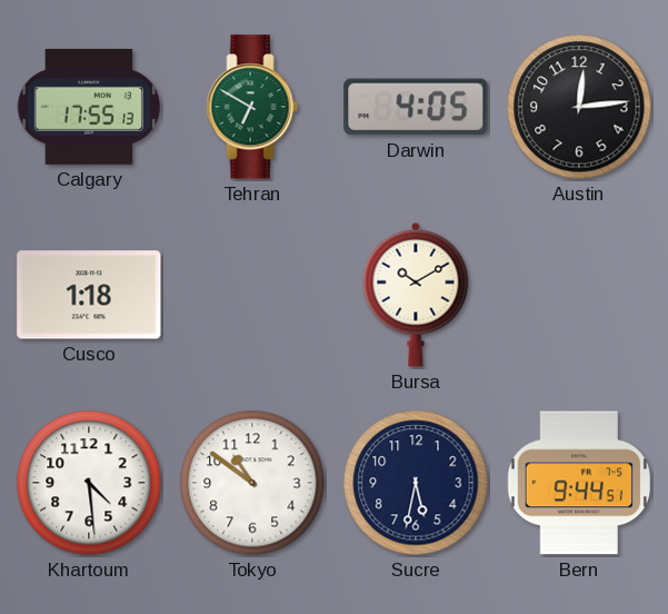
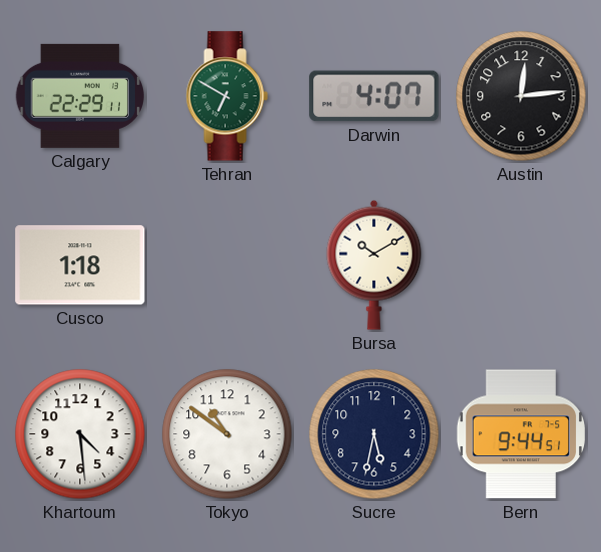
Calgary: 17:55 -> 22:29 (80, 96)
Darwin: 4:05 -> 4:07 (374, 96)
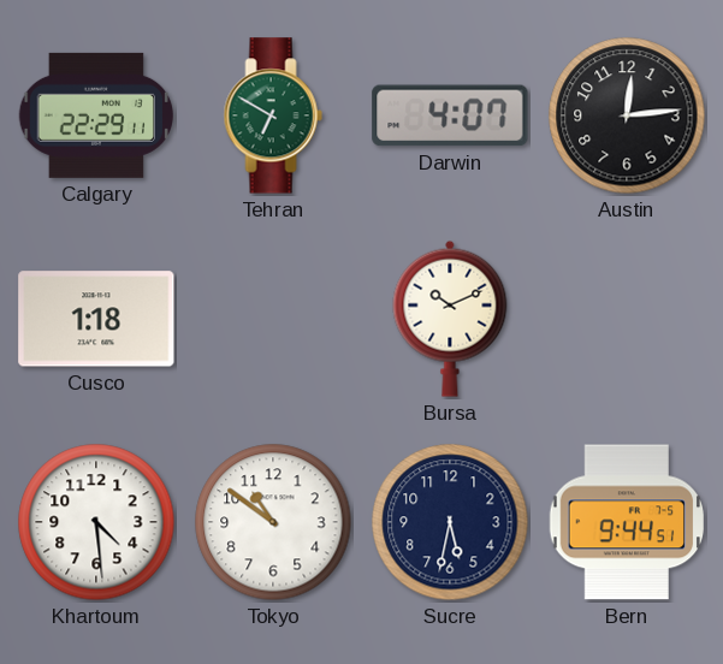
Bursa: 10:10 -> 10:11 (450, 319)
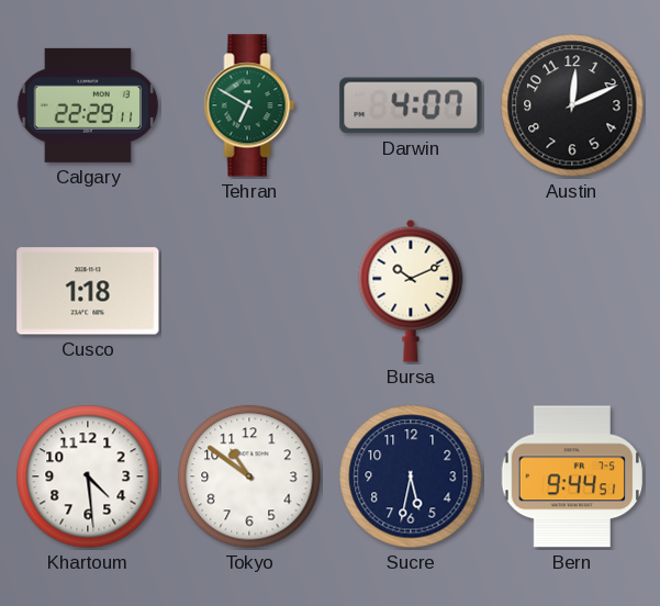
Austin: 12:14 -> 12:11 (572, 105)
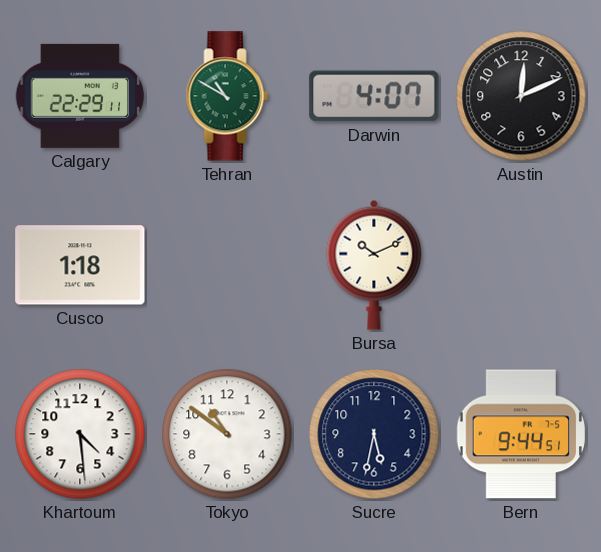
Tehran: 6:50 -> 10:50 (227, 96)
